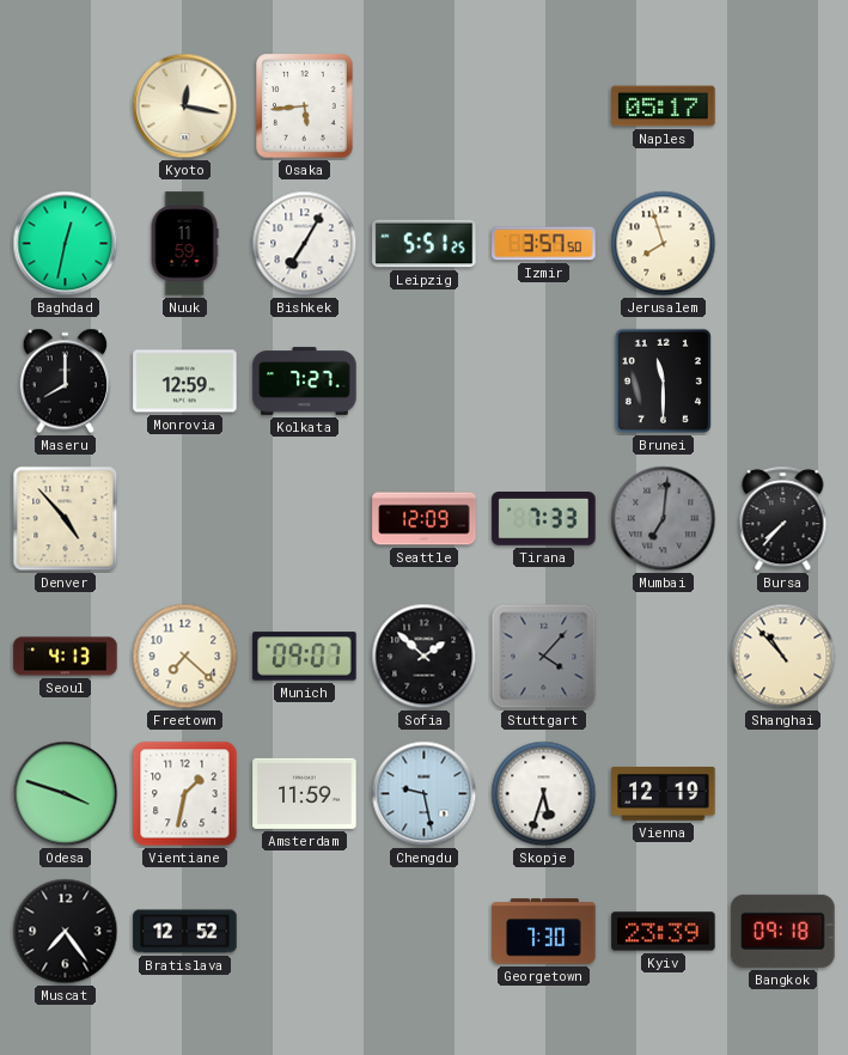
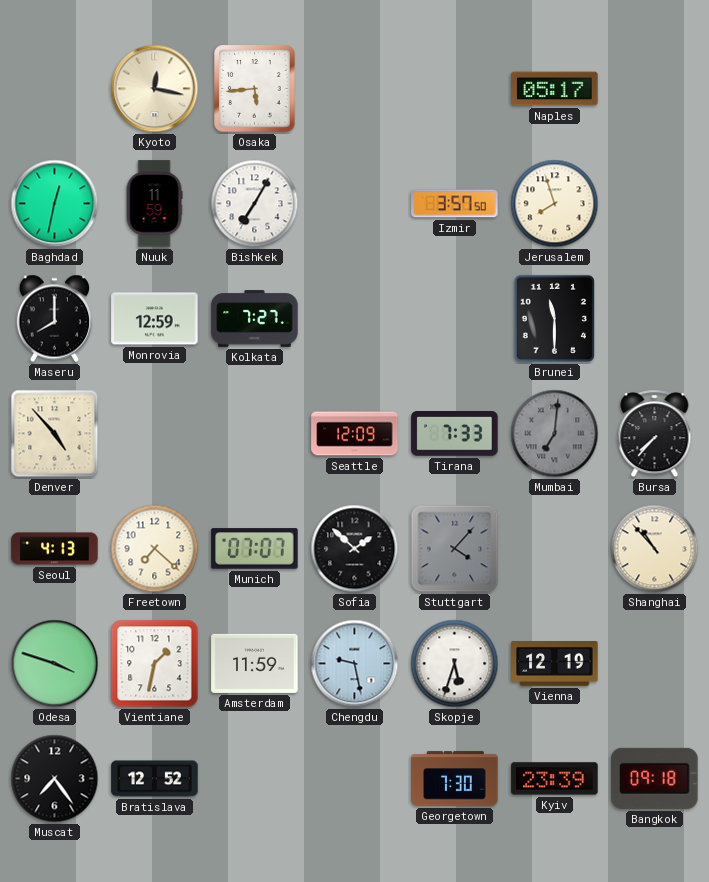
Leipzig: 5:51 -> none (425, 244)
Munich: 09:07 -> 07:07 (255, 549)
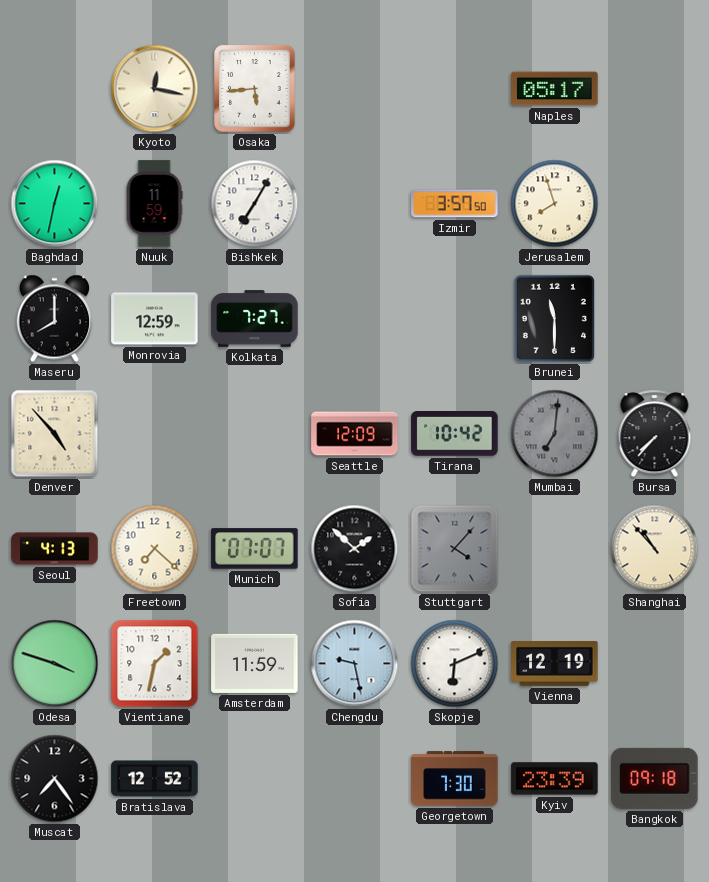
Tirana: 7:33 -> 10:42 (455, 434)
Skopje: 5:33 -> 6:11 (455, 664)
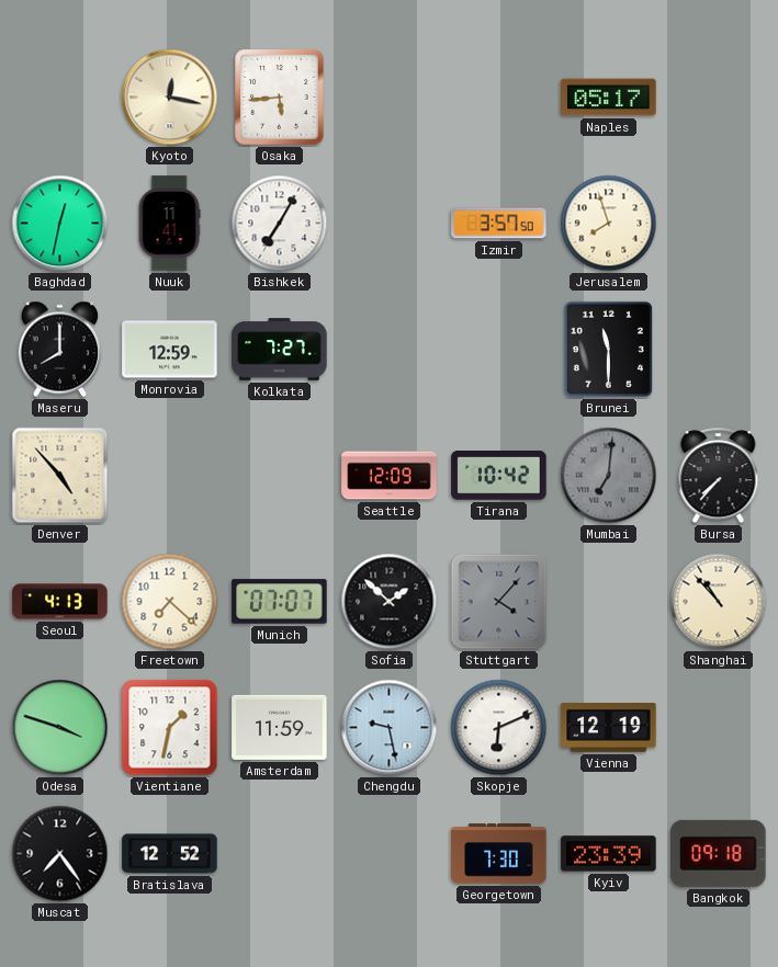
Nuuk: 11:59 -> 11:41 (169, 224)
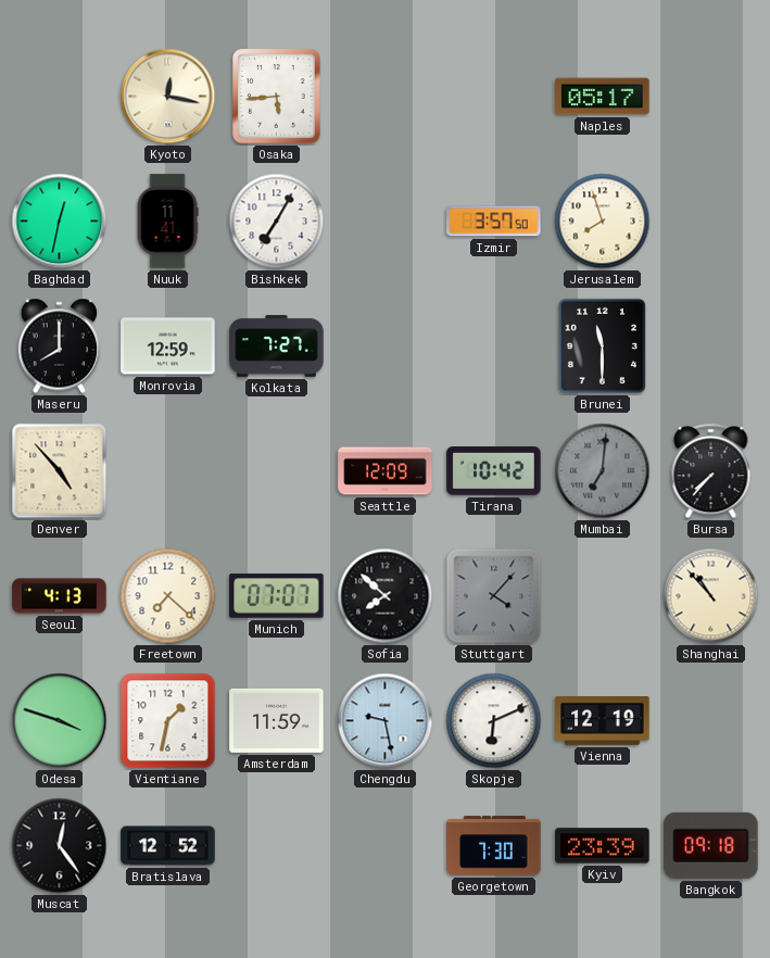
Sofia: 1:52 -> 7:52 (386, 596)
Muscat: 7:24 -> 12:24 (60, 846)
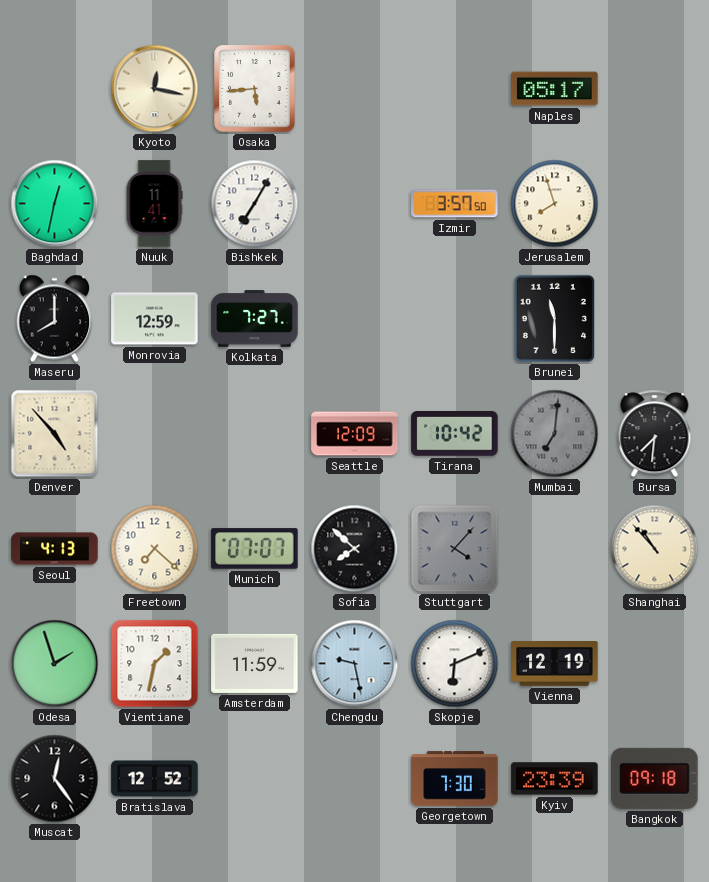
Bursa: 7:37 -> 7:31 (655, 434)
Odesa: 3:48 -> 1:57 (55, 664)
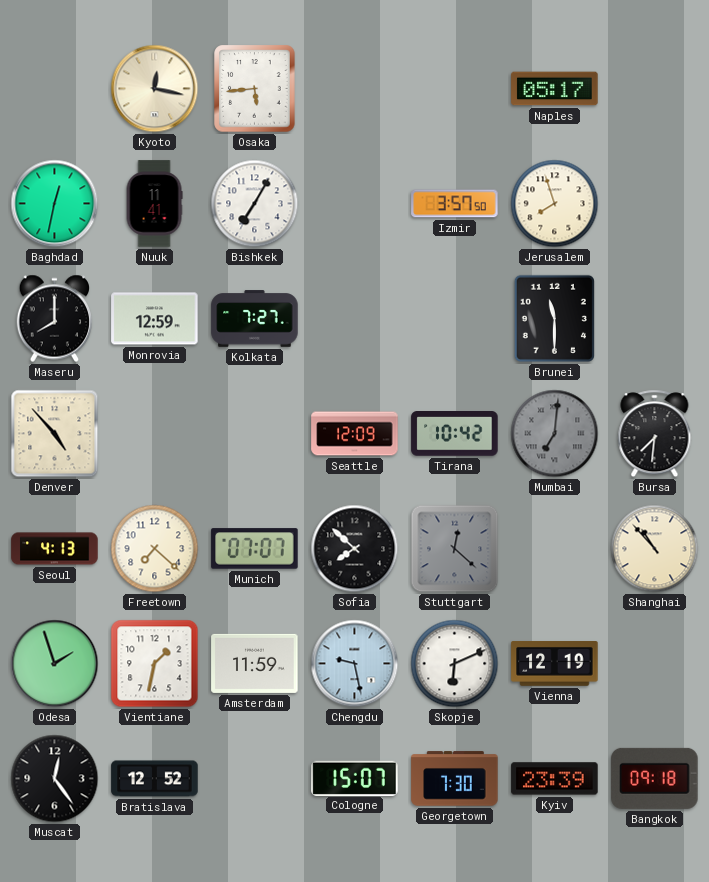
Stuttgart: 4:07 -> 12:22 (455, 549)
Cologne: none -> 15:07 (355, 778)
